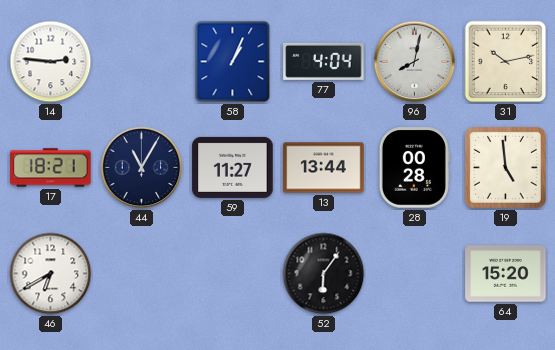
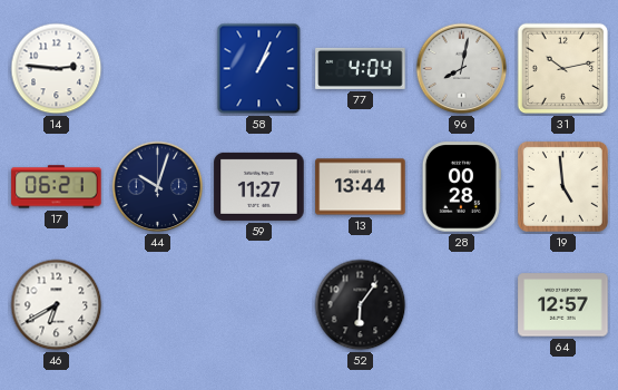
17: 18:21 -> 06:21 (57, 187)
44: 11:05 -> 10:03 (158, 187)
64: 15:20 -> 12:57 (563, 305)
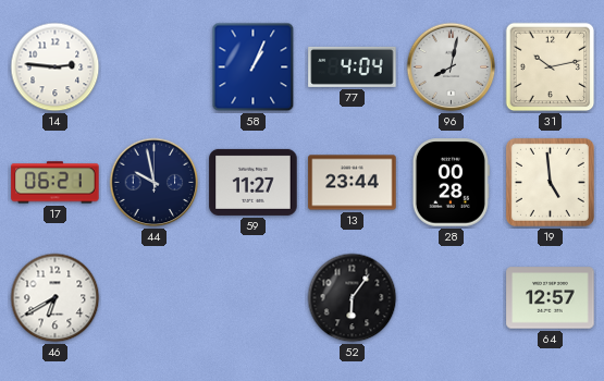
44: 10:03 -> 9:58 (155, 183)
13: 13:44 -> 23:44 (353, 183)
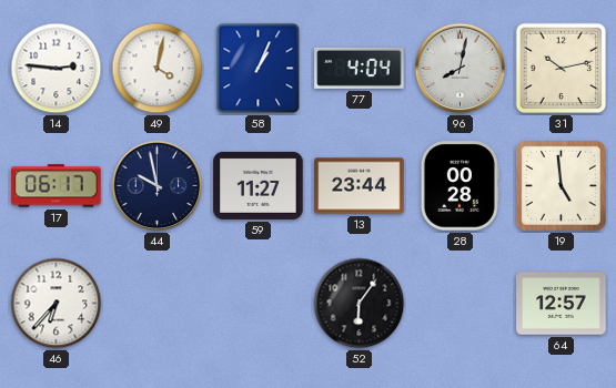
49: none -> 4:02 (158, 69)
17: 06:21 -> 06:17 (57, 186)
46: 6:40 -> 6:37 (57, 304)
